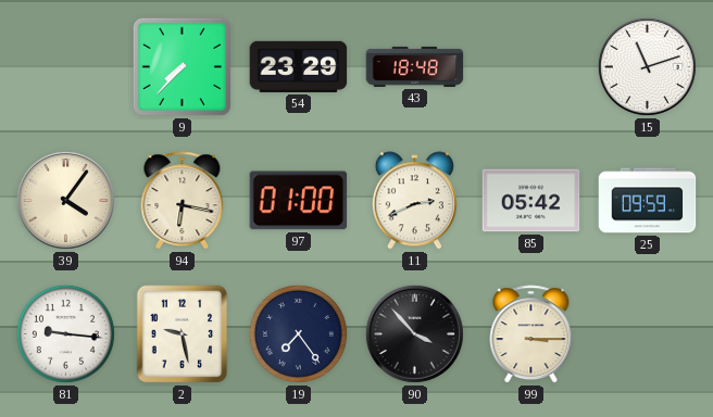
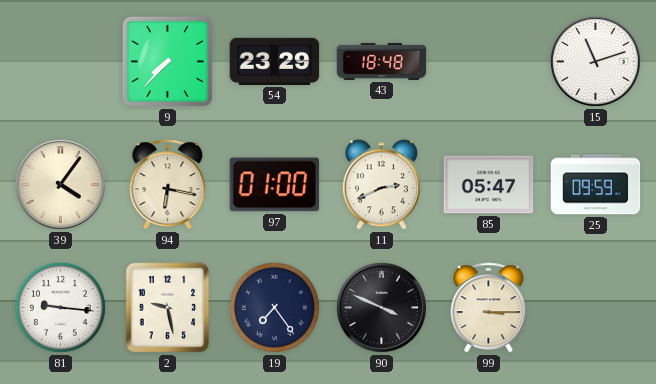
85: 05:42 -> 05:47 (489, 185)
90: 3:53 -> 3:49 (381, 307)
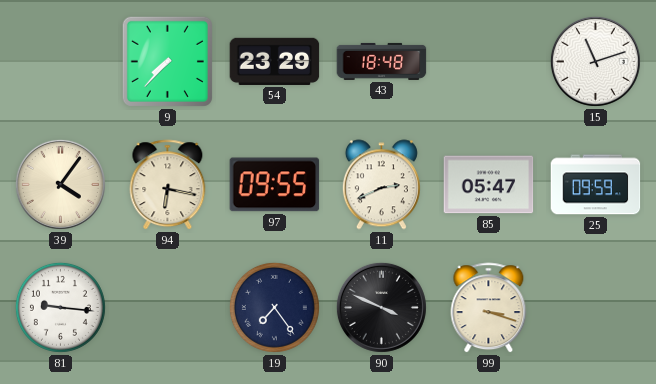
97: 01:00 -> 09:55 (275, 185)
2: 9:28 -> none (168, 308)
99: 3:15 -> 3:18 (489, 308)
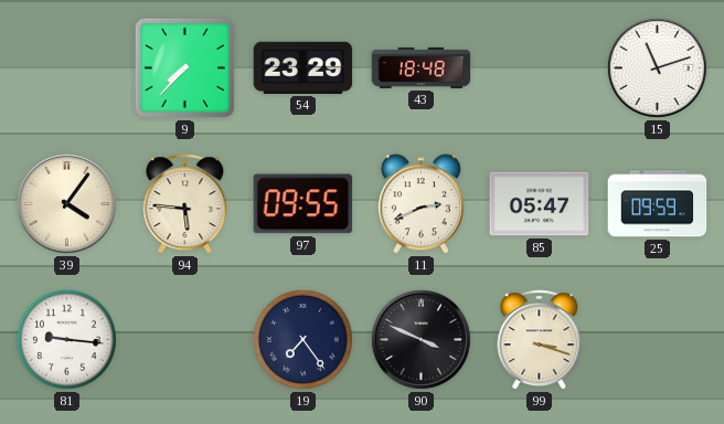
94: 6:17 -> 5:46 (185, 204)
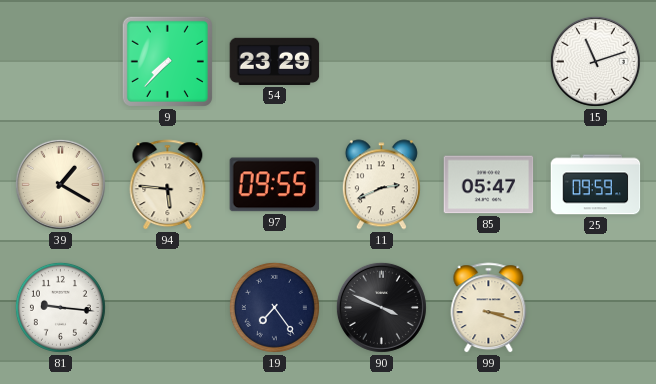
43: 18:48 -> none (422, 67)
39: 4:06 -> 1:20 (60, 184)
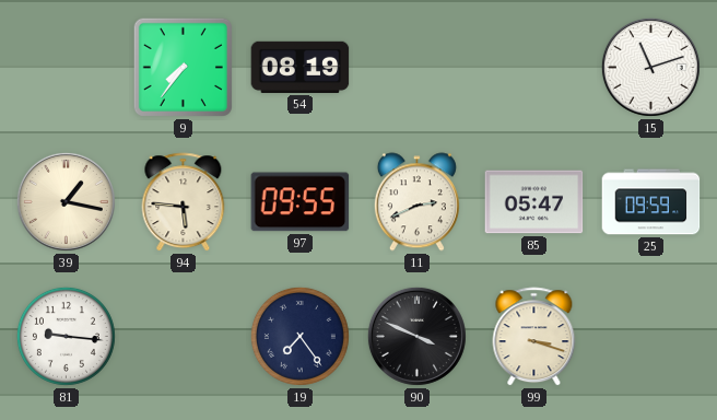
9: 7:37 -> 7:36 (183, 67)
54: 23:29 -> 08:19 (301, 67)
39: 1:20 -> 1:17 (66, 201)
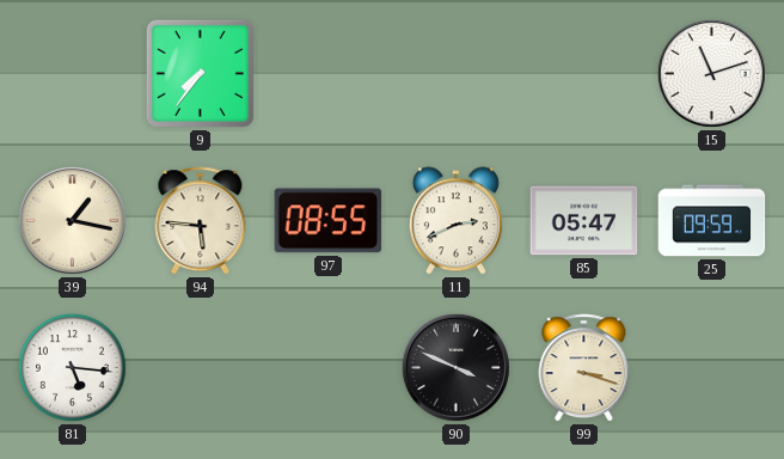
54: 08:19 -> none (301, 67)
97: 09:55 -> 08:55 (329, 221)
81: 9:16 -> 5:16 (72, 367)
19: 7:24 -> none (299, 336)
